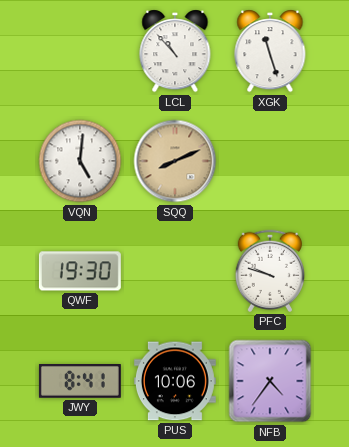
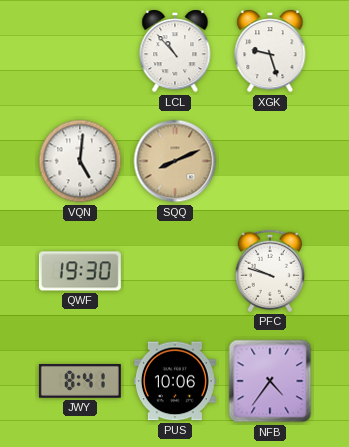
XGK: 11:27 -> 9:27 (270, 51)
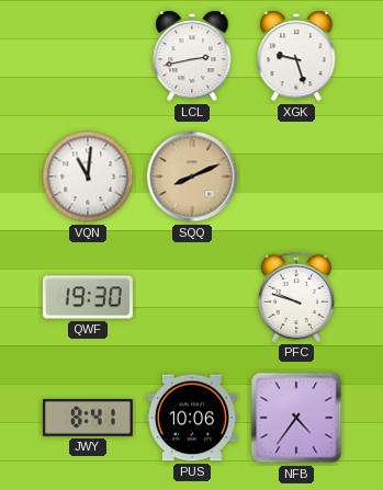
LCL: 10:53 -> 2:43 (192, 56)
VQN: 5:01 -> 11:01 (88, 176)
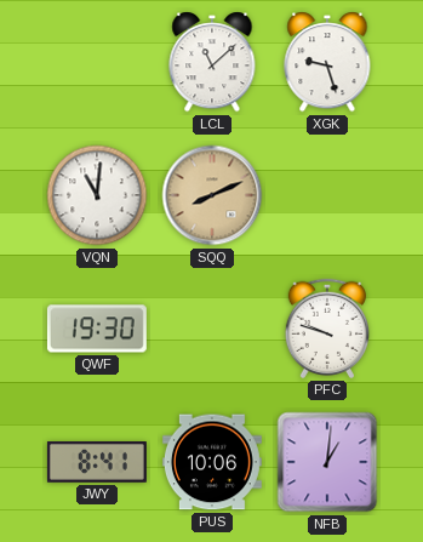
LCL: 2:43 -> 11:08 (212, 62)
NFB: 4:36 -> 1:01 (327, 462)
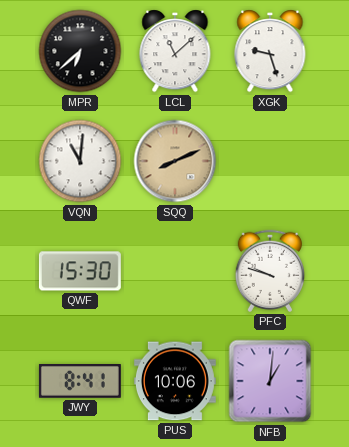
MPR: none -> 6:38 (80, 51)
QWF: 19:30 -> 15:30 (80, 271)
